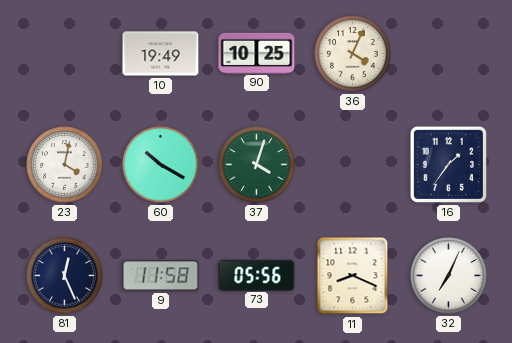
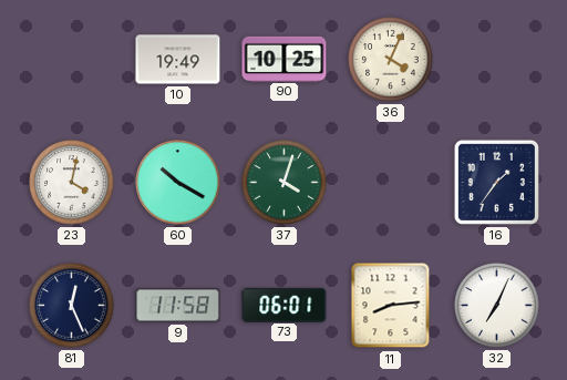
73: 05:56 -> 06:01 (285, 305)
11: 8:19 -> 8:14 (391, 306)
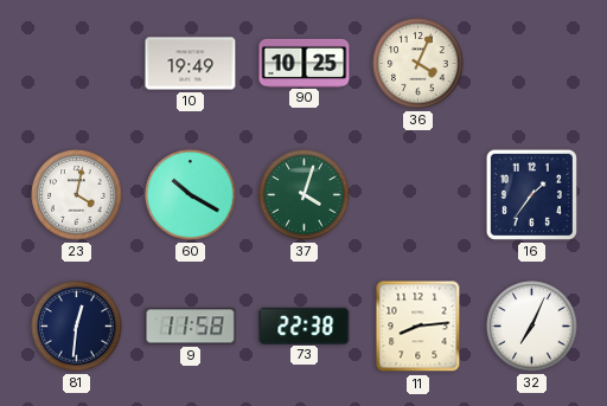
81: 12:26 -> 12:31 (77, 327)
73: 06:01 -> 22:38 (305, 326)
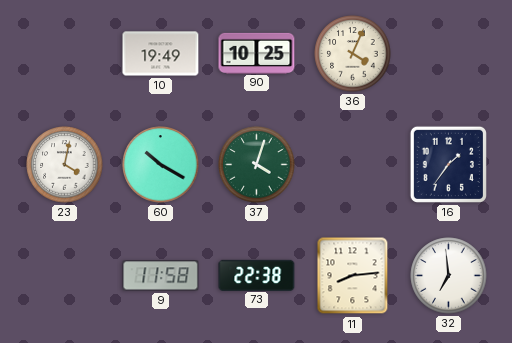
81: 12:31 -> none (77, 327)
32: 7:04 -> 6:59 (449, 276)
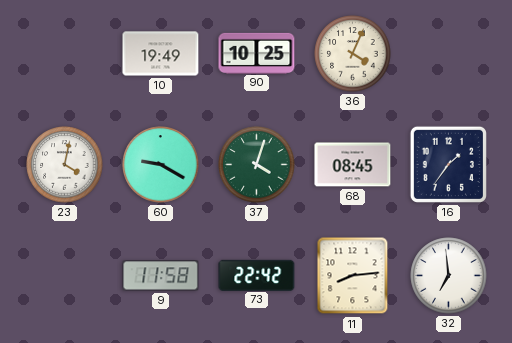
60: 10:20 -> 9:20 (161, 165)
68: none -> 08:45 (353, 165)
73: 22:38 -> 22:42 (257, 275)
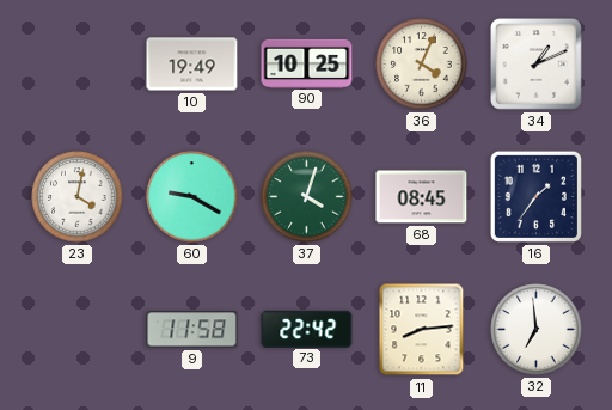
34: none -> 1:11 (535, 63)
